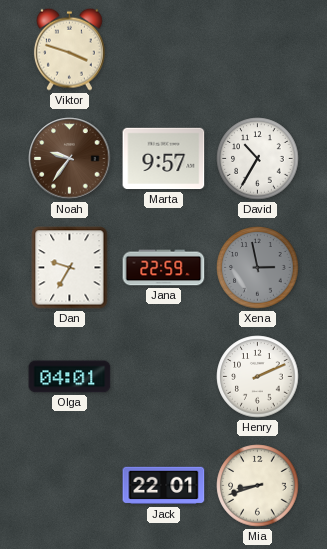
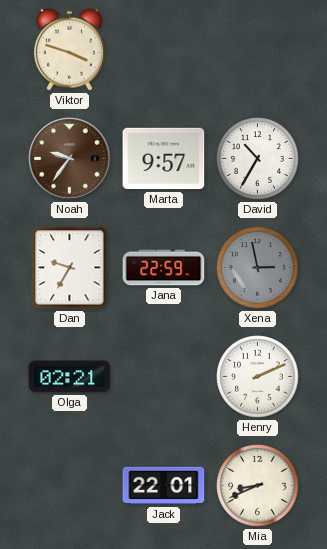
Olga: 04:01 -> 02:21 (70, 377)
Mia: 8:42 -> 8:41 (258, 486)
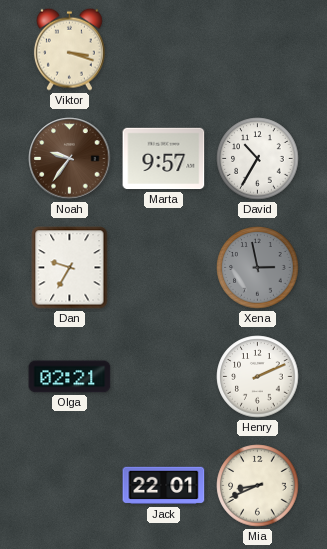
Viktor: 3:48 -> 3:18 (69, 49)
Jana: 22:59 -> none (164, 268)
